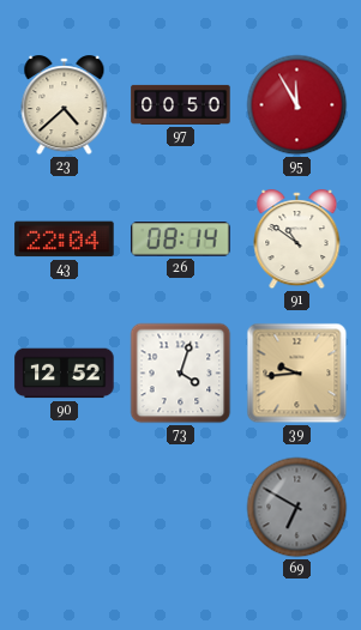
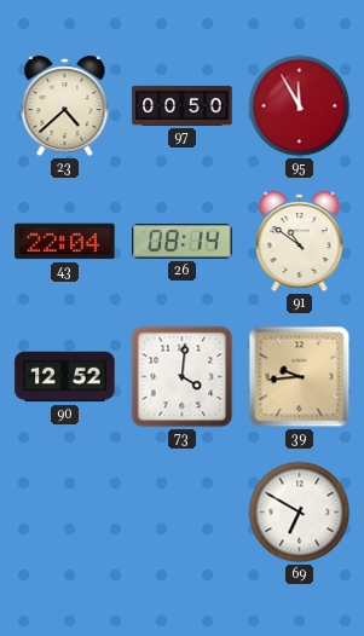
73: 4:03 -> 4:01 (183, 377)
69 dial: grey -> white (300, 513)
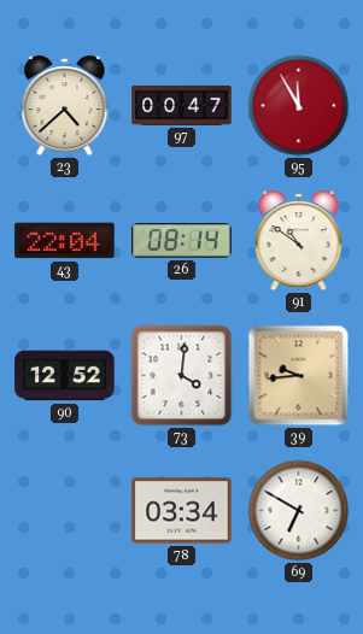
97: 00:50 -> 00:47 (182, 105)
78: none -> 03:34 (182, 511)
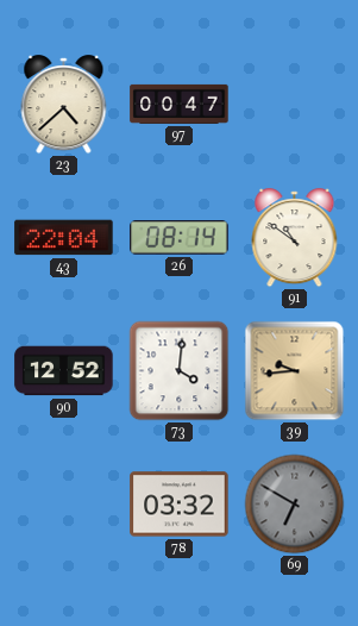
95: 11:55 -> none (299, 106)
78: 03:34 -> 03:32 (180, 505)
69 dial: white -> grey (295, 505)
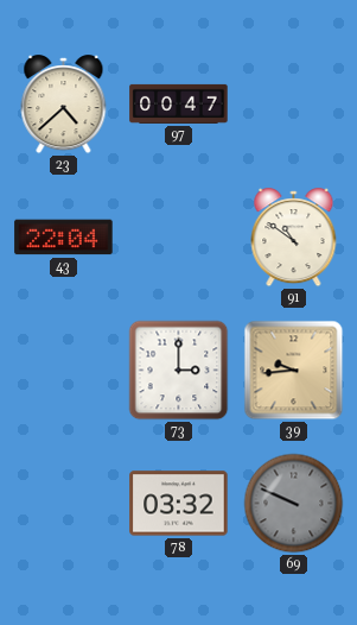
26: 08:14 -> none (180, 238)
90: 12:52 -> none (64, 371)
73: 4:01 -> 3:00 (179, 371)
69: 6:50 -> 9:49 (294, 504)
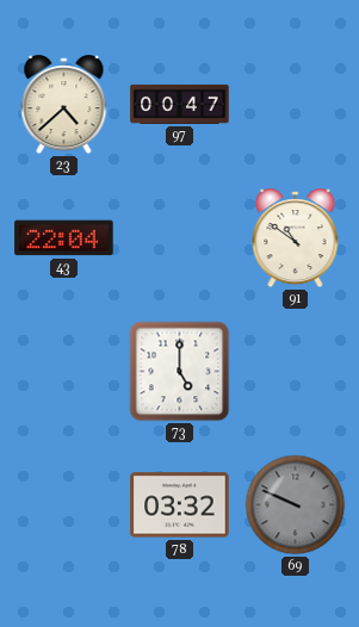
73: 3:00 -> 5:00 (180, 372)
39: 9:44 -> none (294, 371)
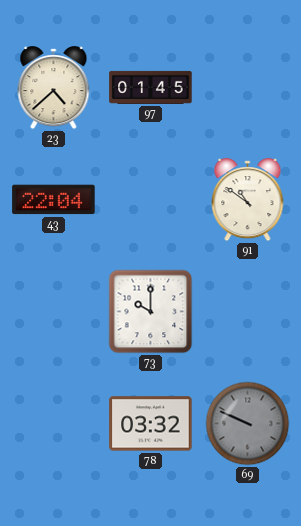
97: 00:47 -> 01:45 (151, 87)
73: 5:00 -> 10:00 (151, 312)
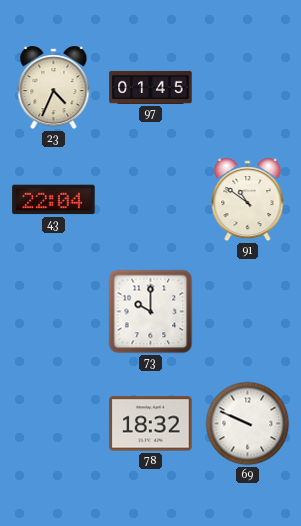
23: 4:38 -> 4:34 (54, 88)
78: 03:32 -> 18:32 (151, 424)
69 dial: grey -> white (248, 424)
